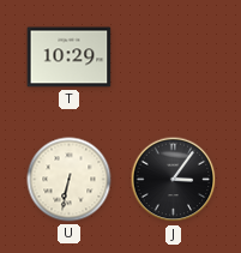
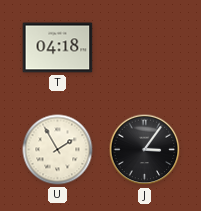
T: 10:29 -> 04:18 (58, 48)
U: 6:32 -> 1:55 (58, 150)
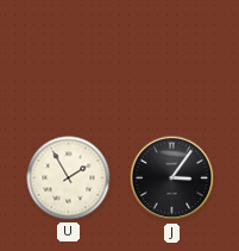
T: 04:18 -> none (58, 48)
